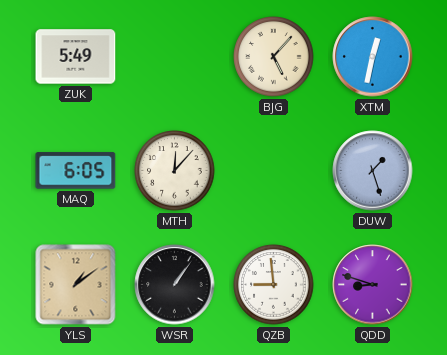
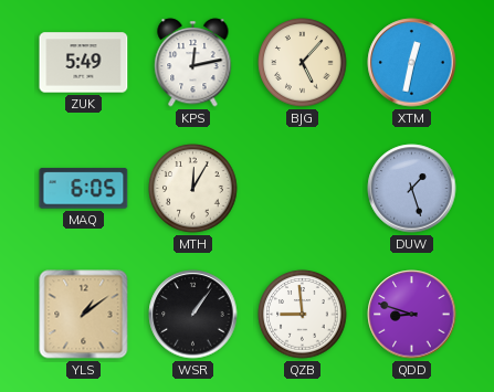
KPS: none -> 12:13 (193, 63)
MTH: 12:07 -> 12:05 (193, 189)
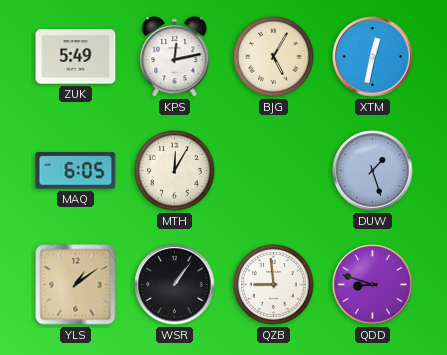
BJG: 5:07 -> 5:05 (274, 57)
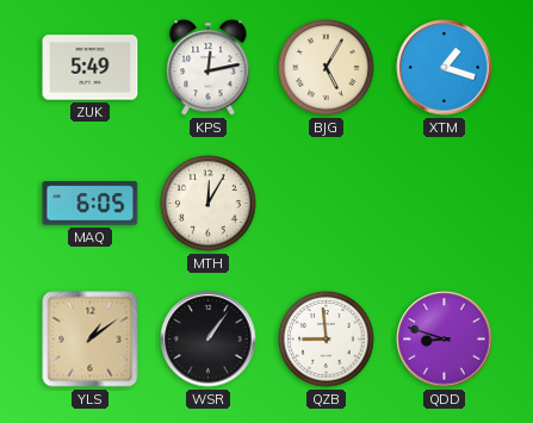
XTM: 12:32 -> 1:18 (445, 68)
DUW: 1:27 -> none (373, 171)
